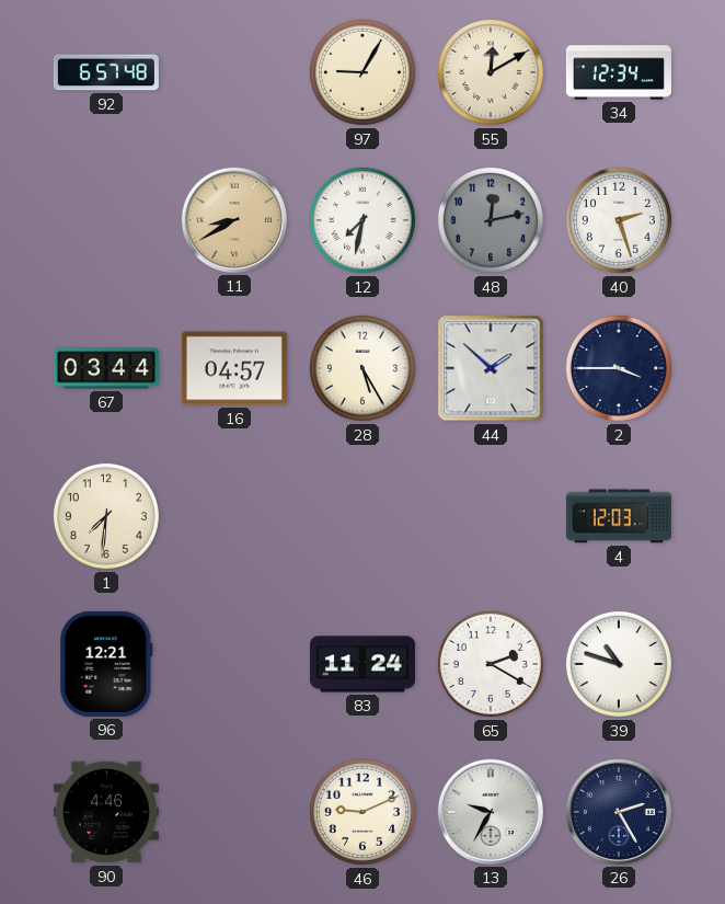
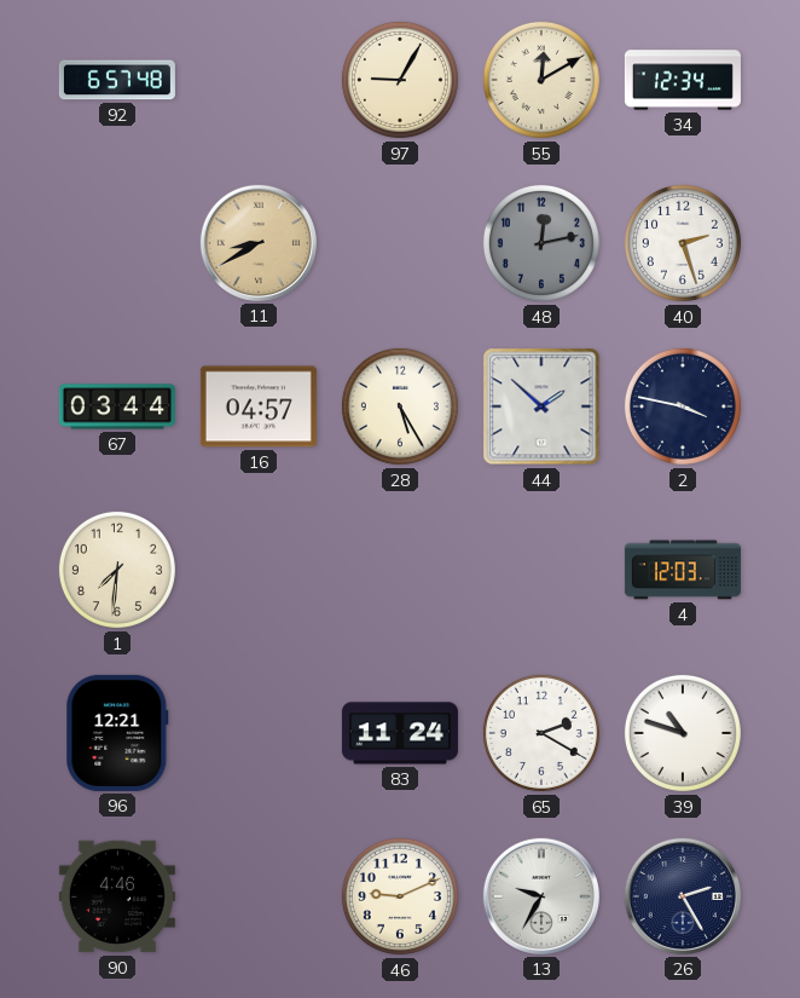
12: 7:32 -> none (362, 220)
2: 3:45 -> 3:47 (683, 406)
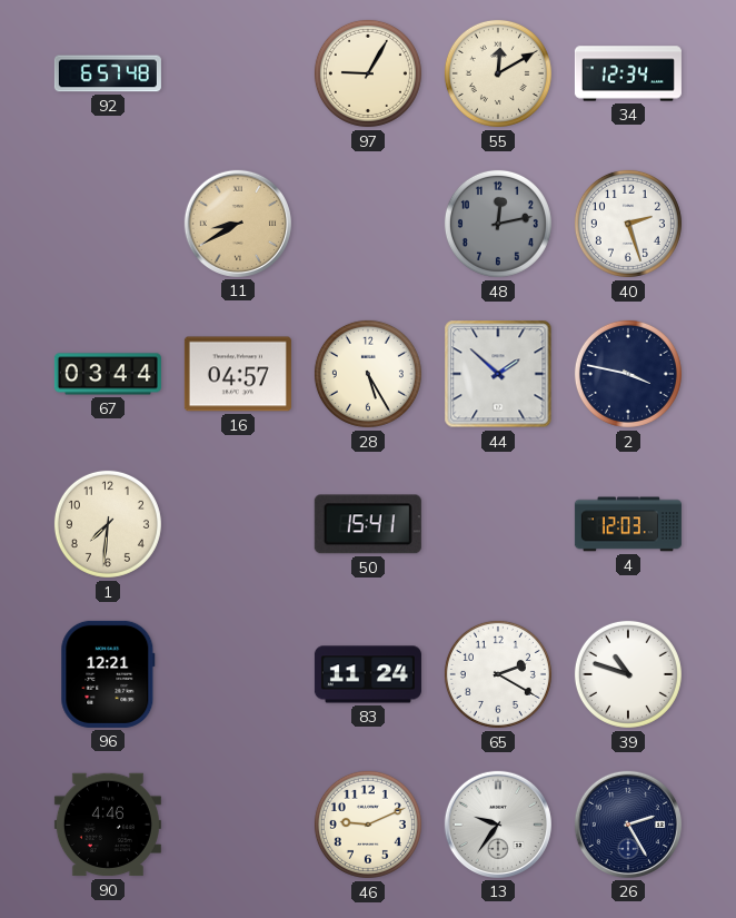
50: none -> 15:41 (368, 524)
13: 9:35 -> 9:36 (498, 825)
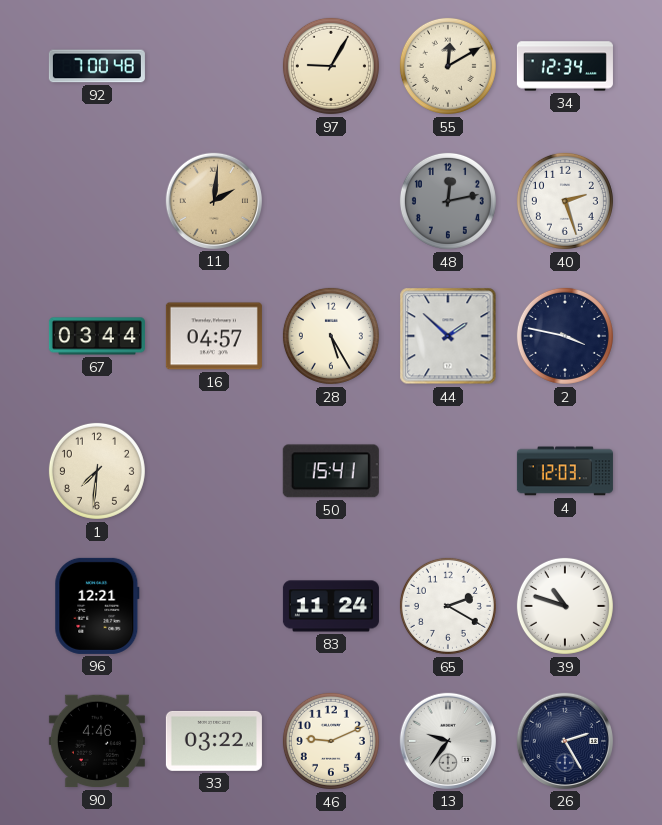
92: 6:57 -> 7:00 (97, 66)
11: 8:40 -> 2:01 (214, 201)
33: none -> 03:22 (214, 741)
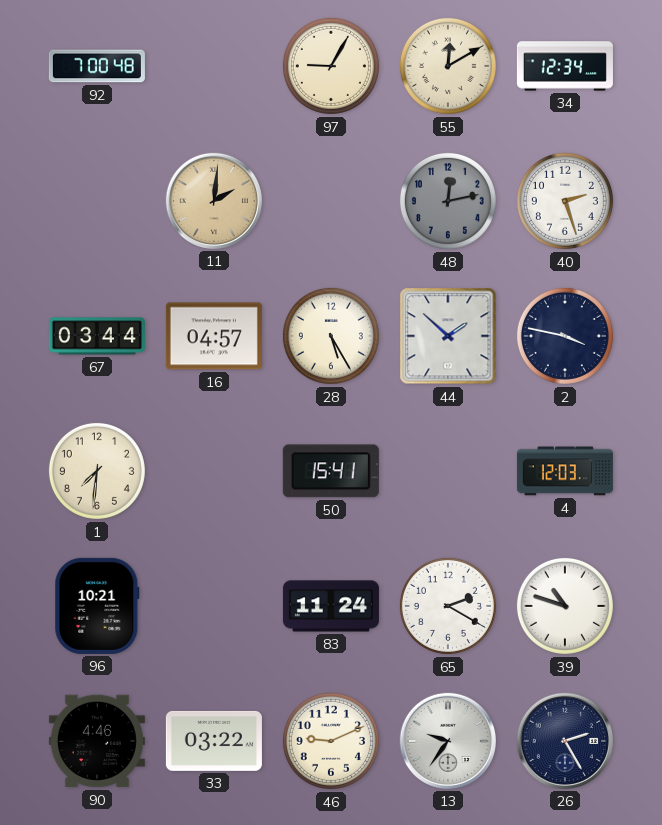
96: 12:21 -> 10:21 (97, 606)
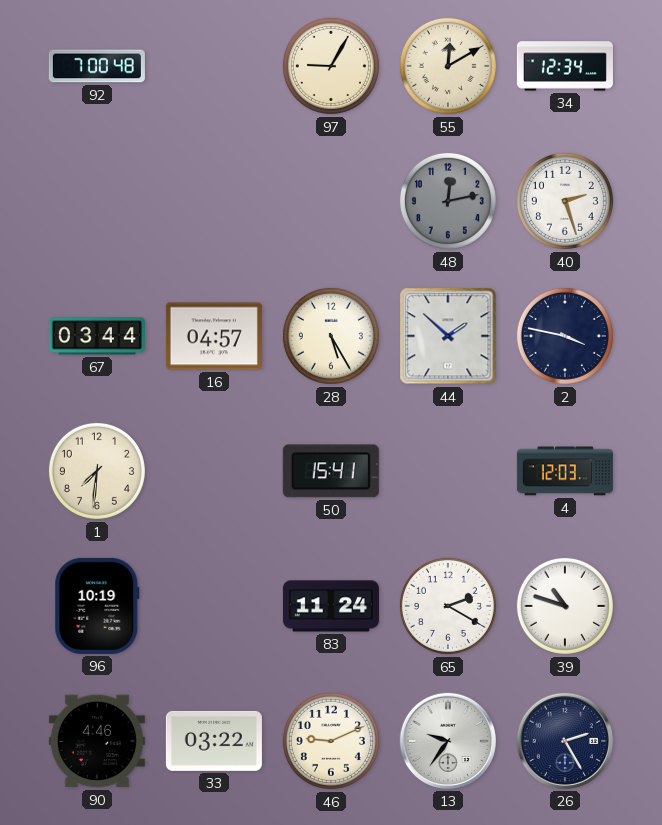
11: 2:01 -> none (214, 201)
96: 10:21 -> 10:19 (97, 606)
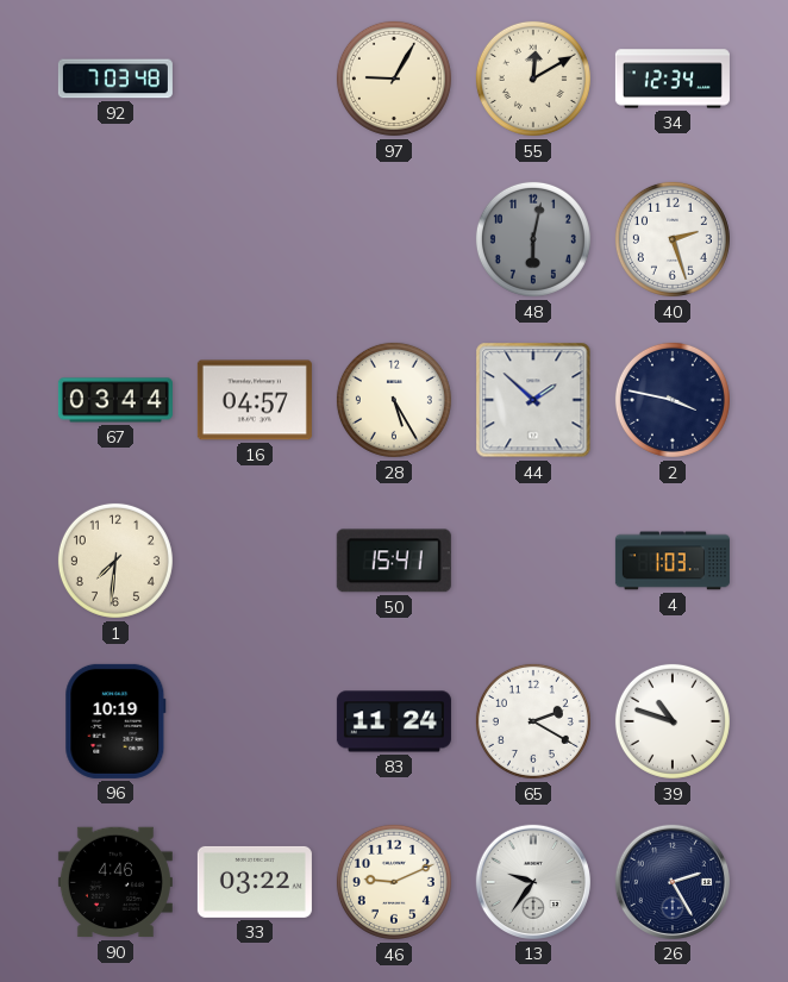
92: 7:00 -> 7:03 (115, 79)
48: 12:13 -> 6:02 (533, 239)
4: 12:03 -> 1:03 (673, 561)
